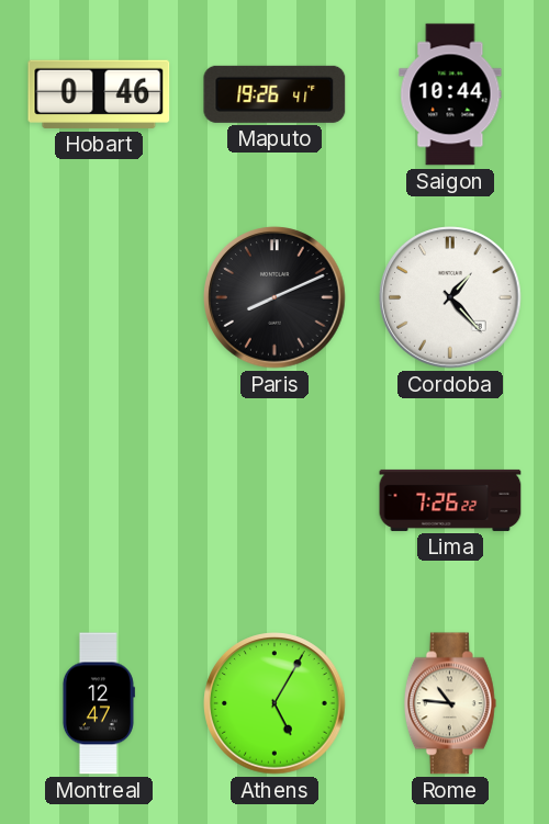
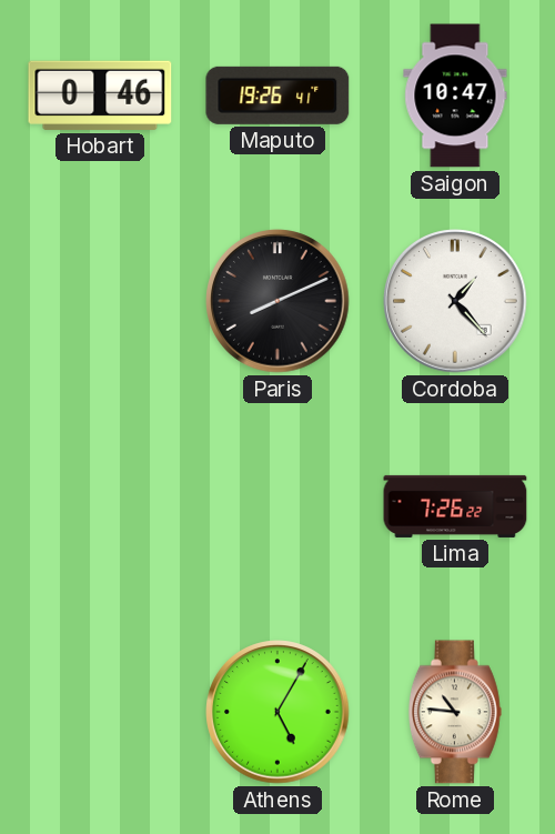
Saigon: 10:44 -> 10:47 (455, 96)
Montreal: 12:47 -> none (98, 703)
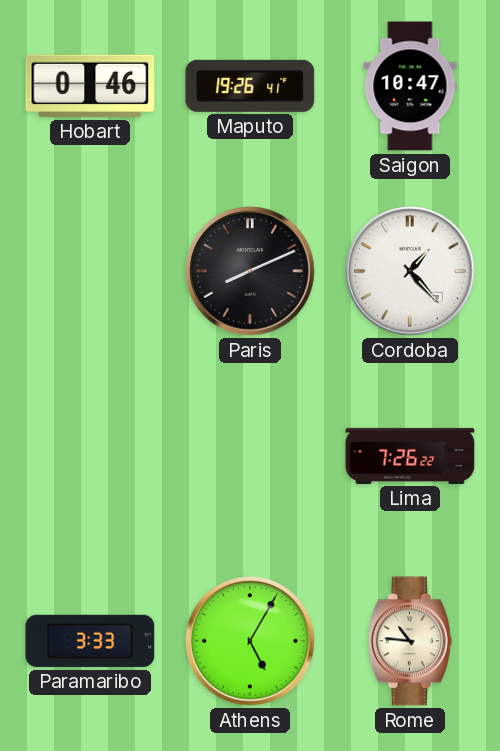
Paramaribo: none -> 3:33 (90, 641)
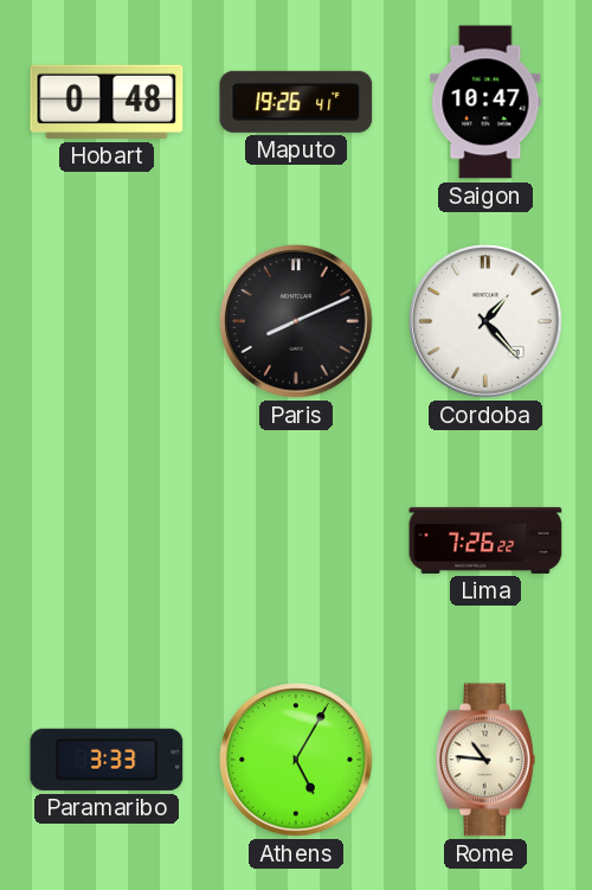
Hobart: 0:46 -> 0:48 (107, 102)
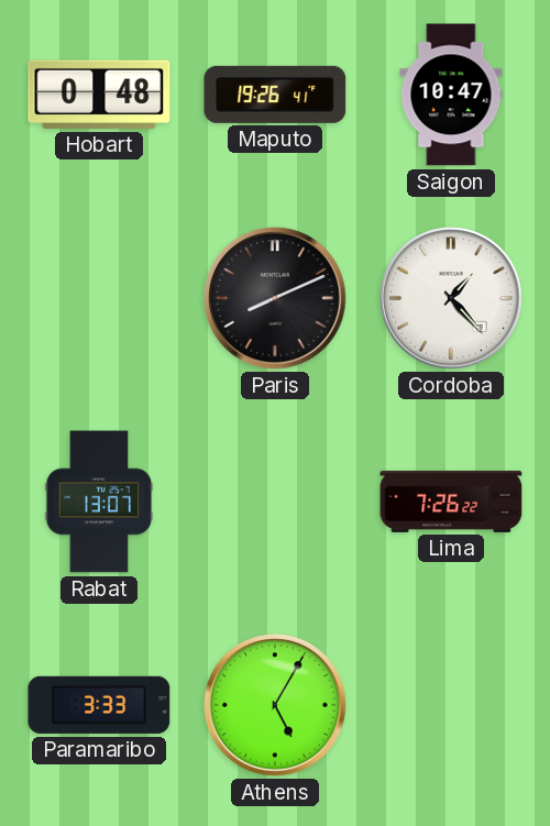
Rabat: none -> 13:07 (99, 502)
Rome: 10:46 -> none (485, 760)
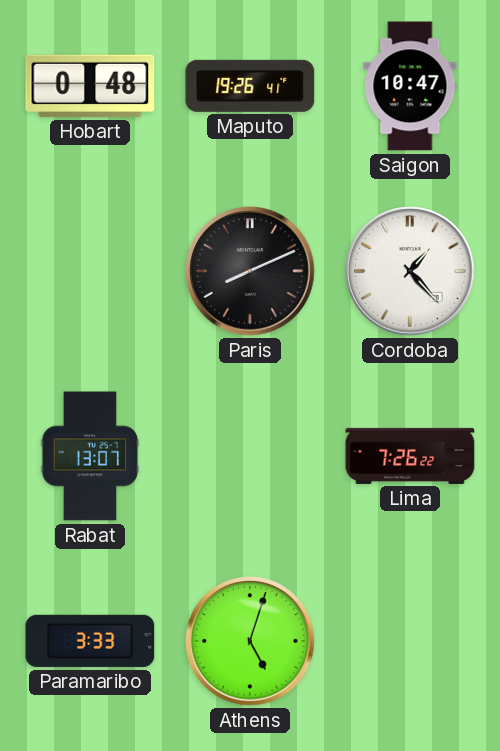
Athens: 5:05 -> 5:03 (250, 641)
